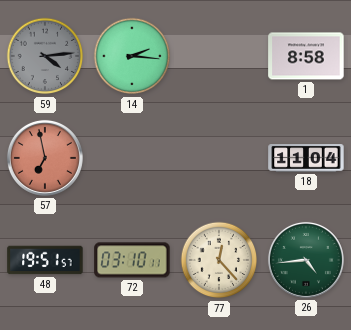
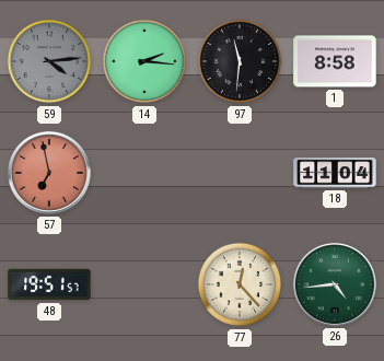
97: none -> 11:31 (240, 61)
72: 03:10 -> none (132, 260)
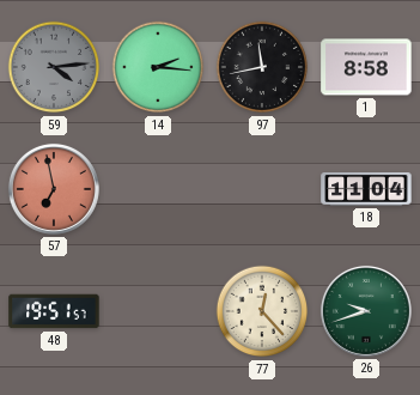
97: 11:31 -> 11:43 (262, 67)
26: 4:44 -> 9:42 (366, 311)
